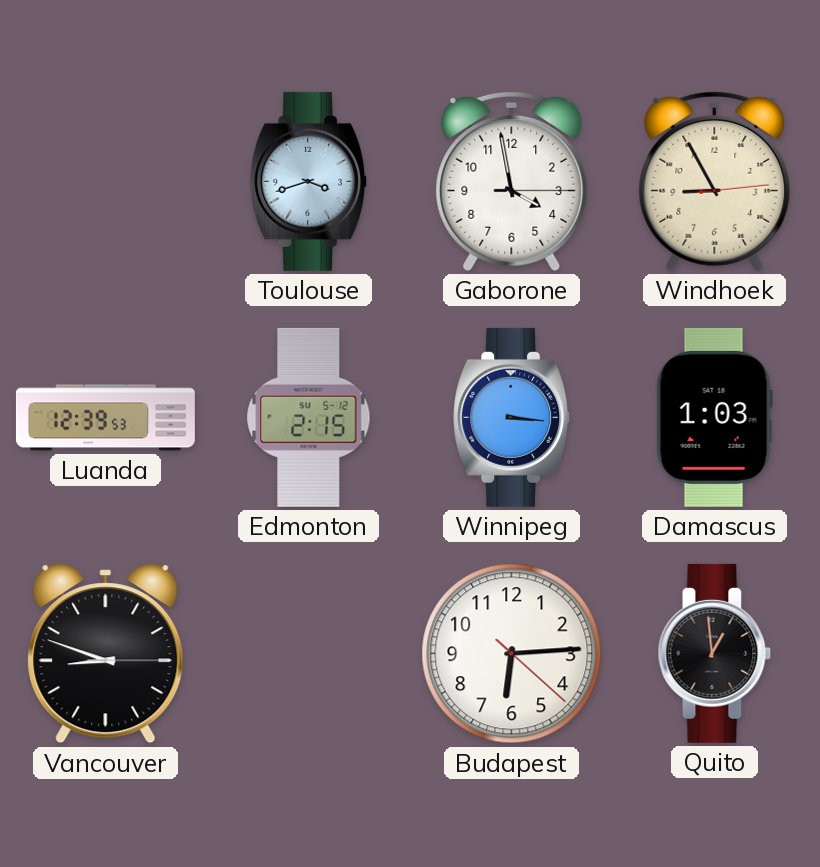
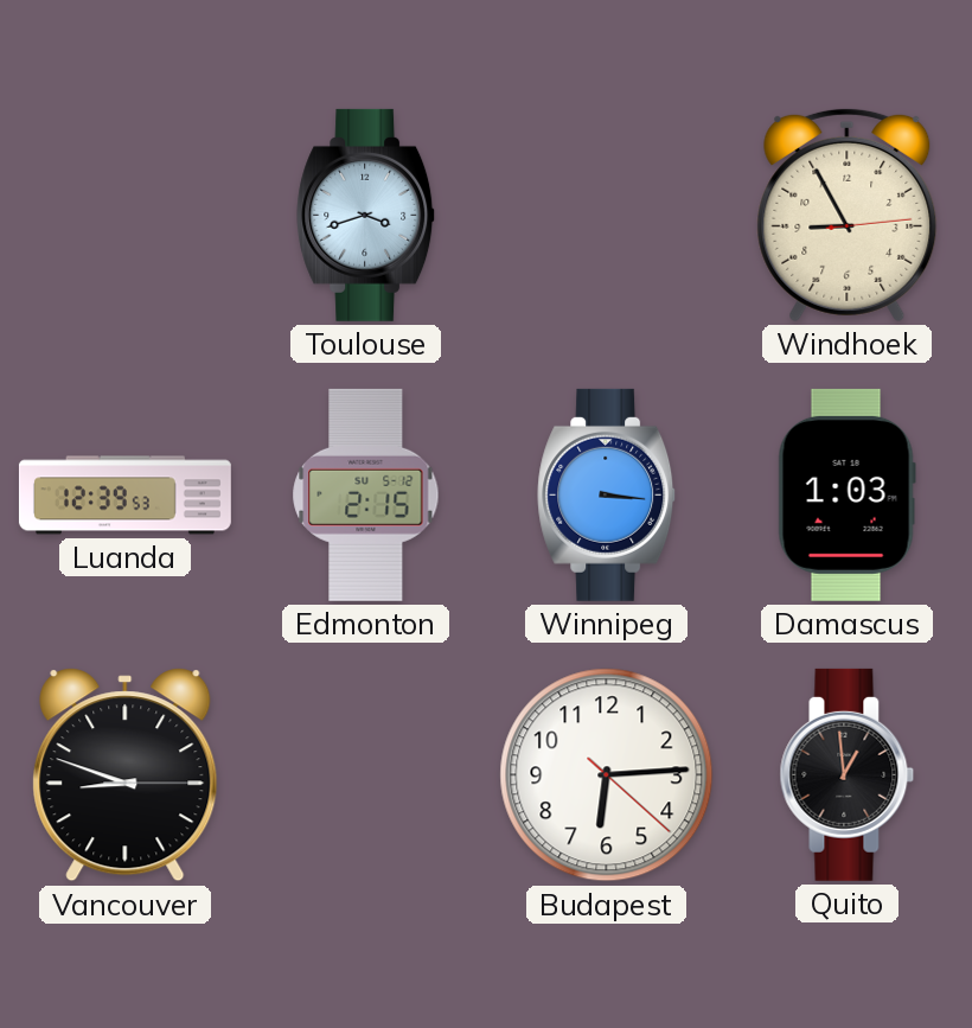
Gaborone: 3:58 -> none (512, 181)
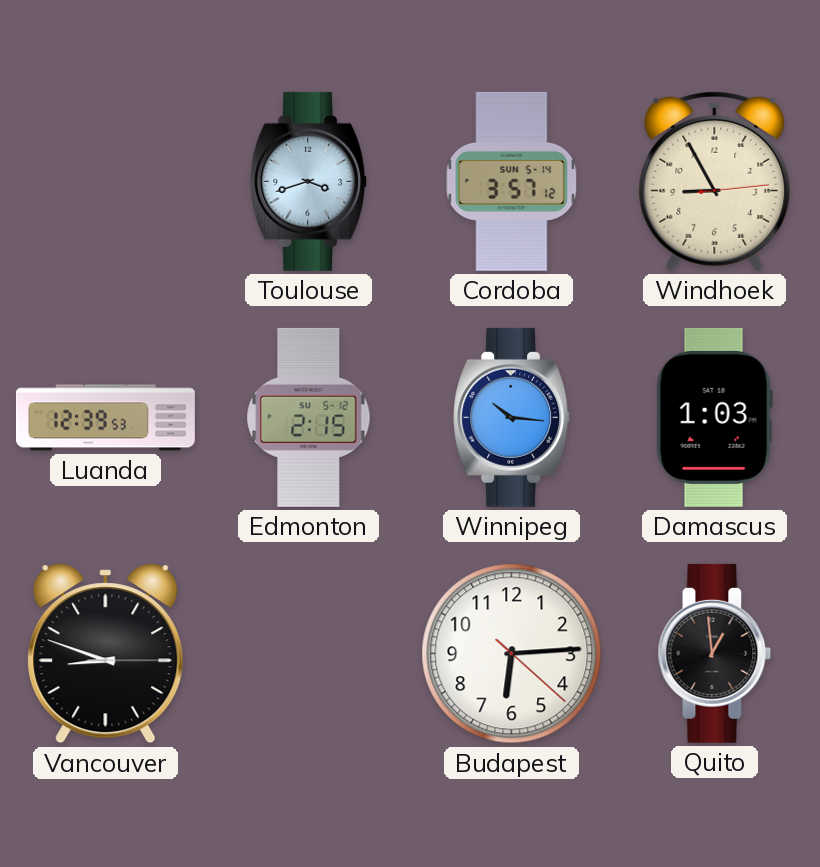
Cordoba: none -> 3:57 (512, 181)
Winnipeg: 3:16 -> 10:16 (512, 417)
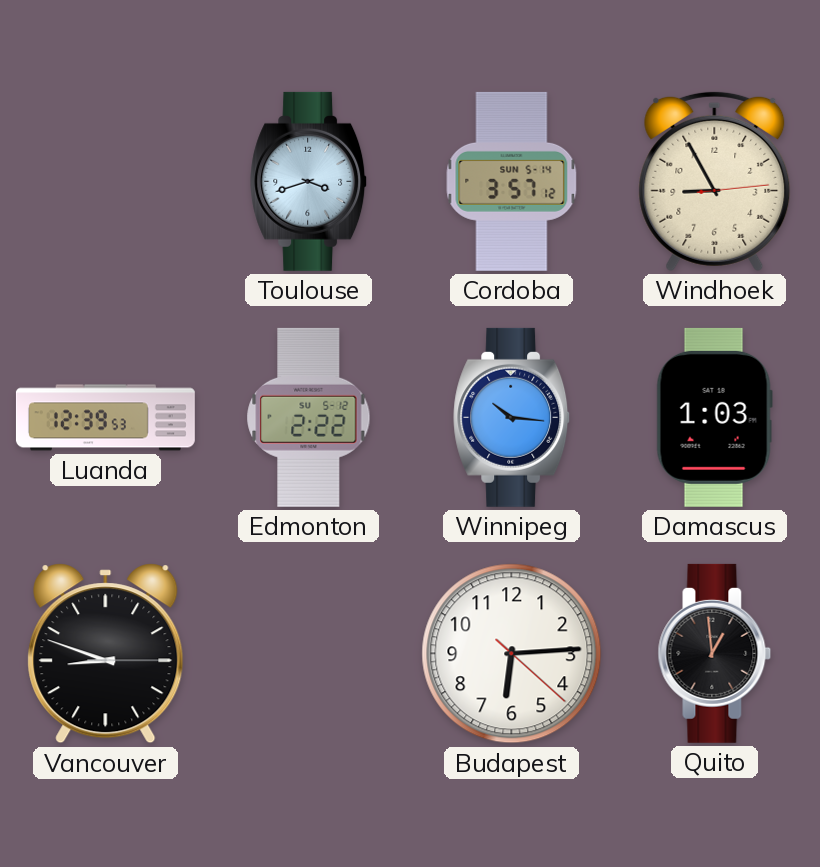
Edmonton: 2:15 -> 2:22 (309, 417)
